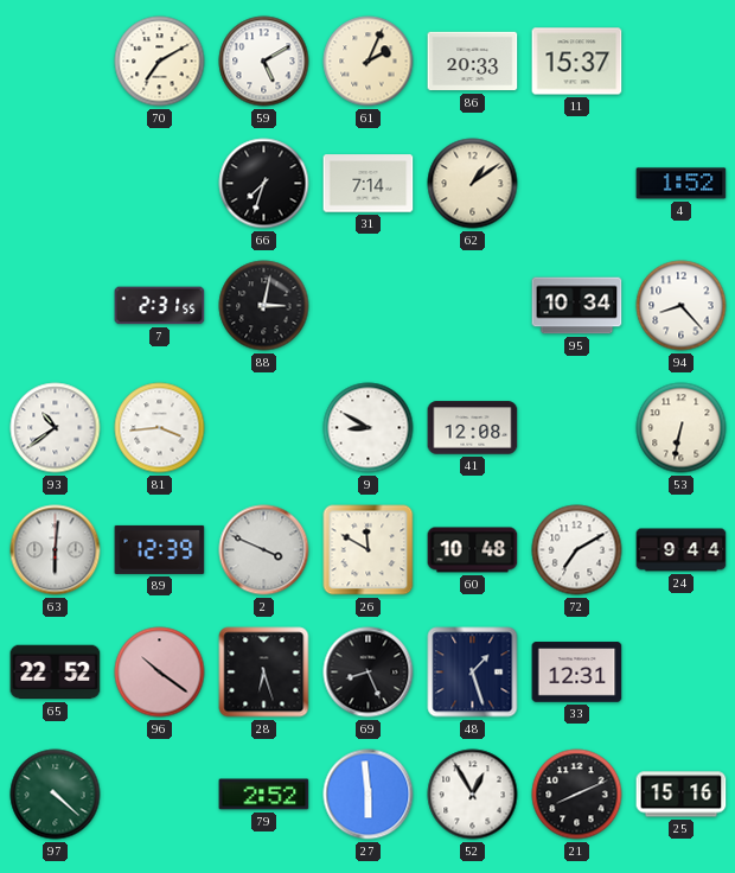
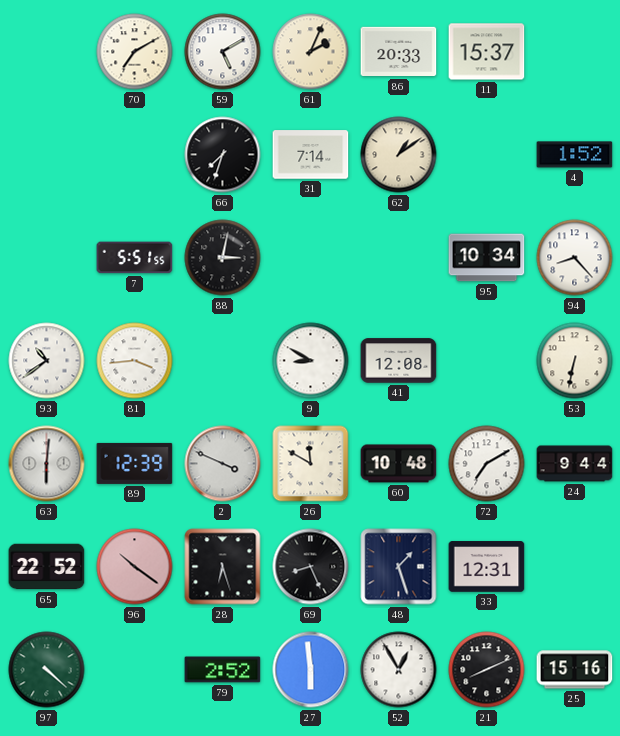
7: 2:31 -> 5:51 (135, 258)
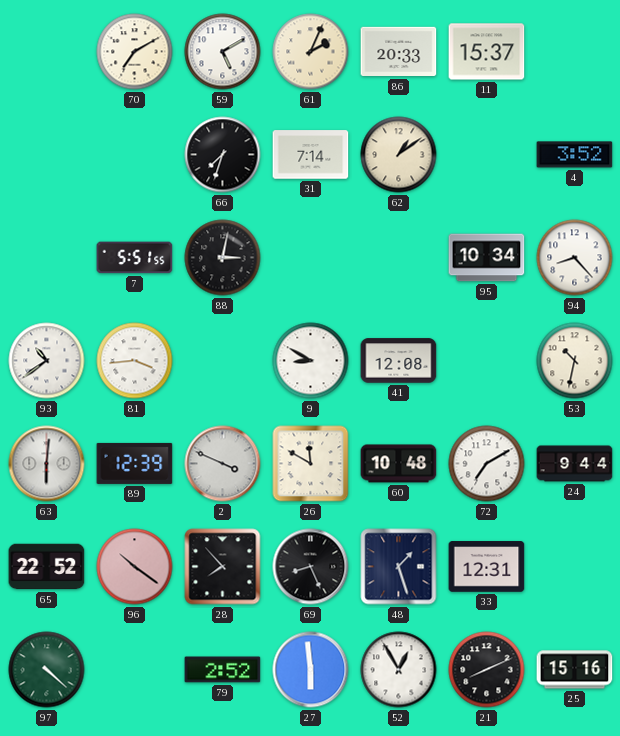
4: 1:52 -> 3:52 (575, 155)
53: 6:32 -> 10:32 (575, 361)
28: 6:27 -> 7:53 (223, 567)
